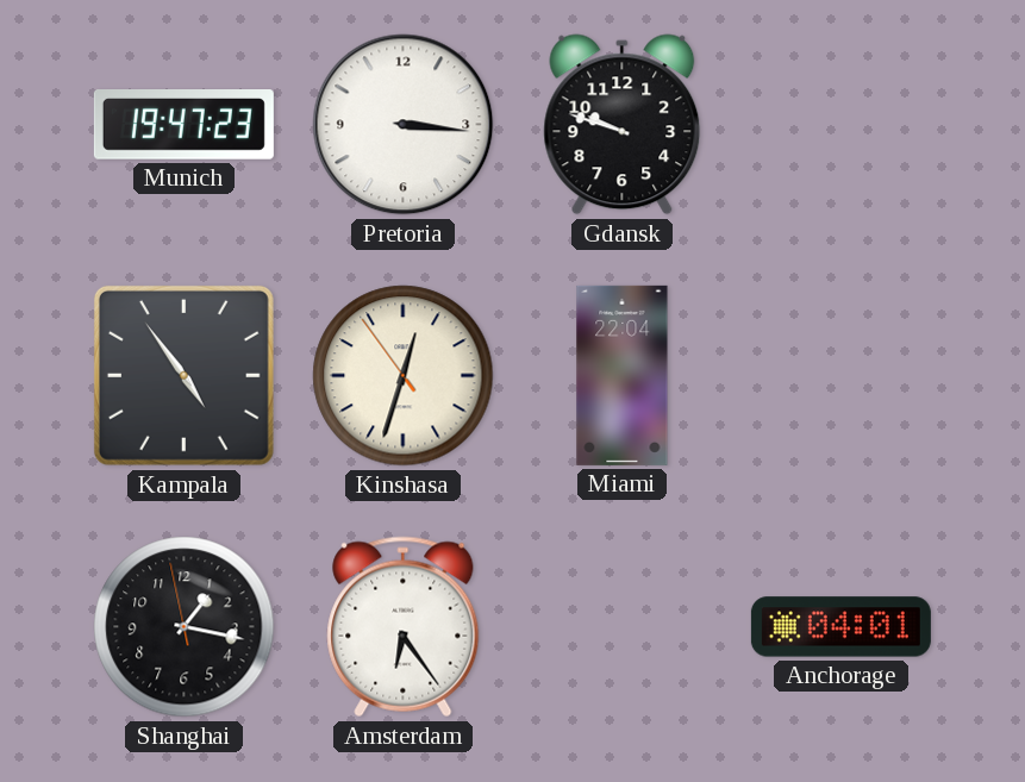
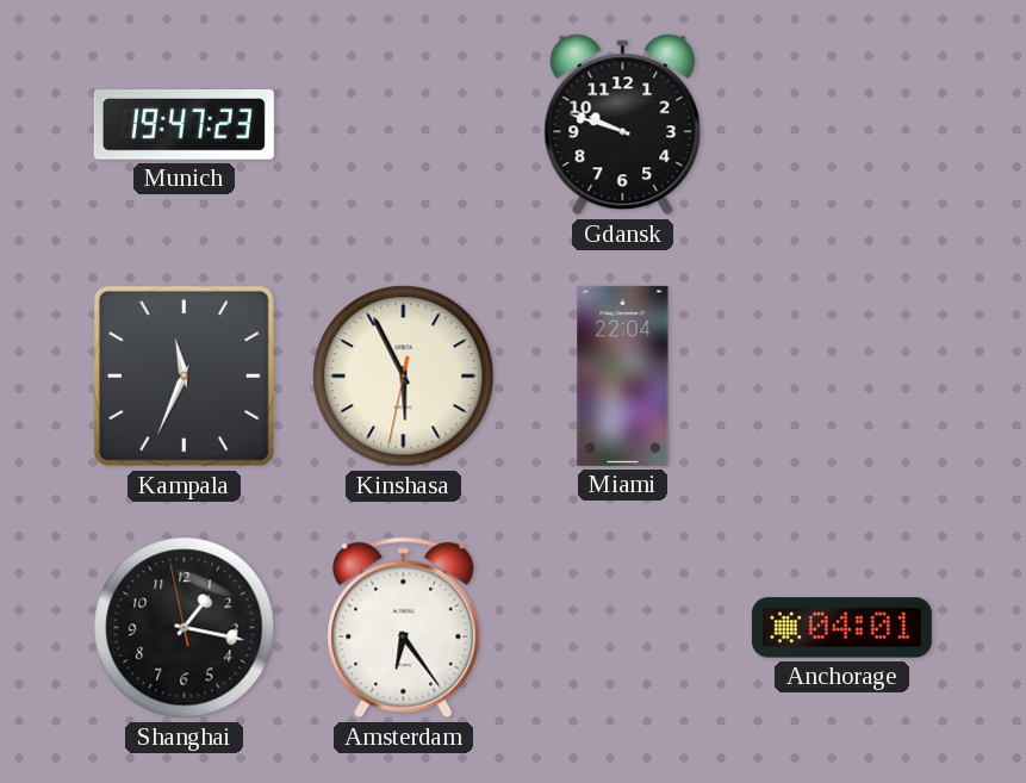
Pretoria: 3:16 -> none (404, 125)
Kampala: 4:54 -> 11:34 (184, 375)
Kinshasa: 12:32 -> 5:55 (404, 377)
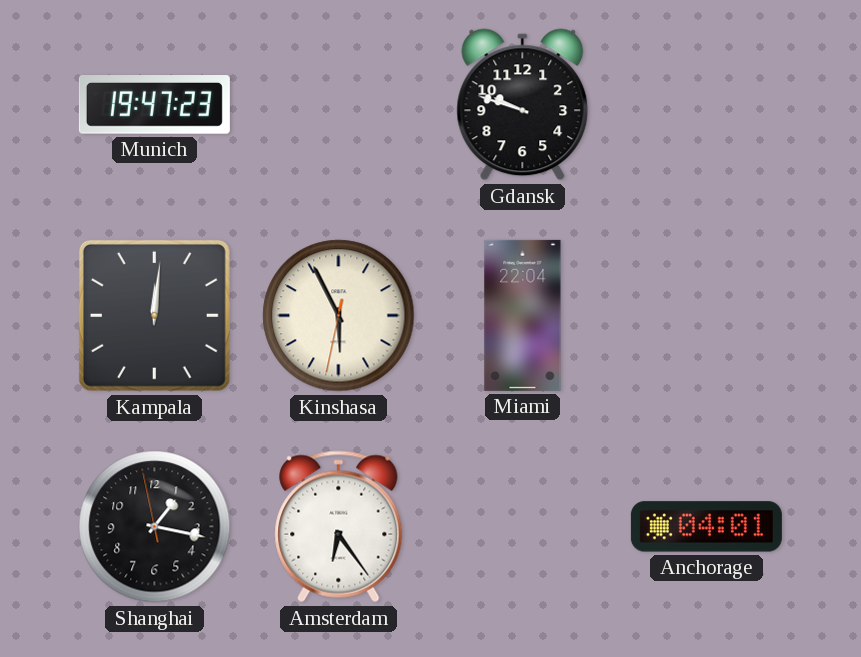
Kampala: 11:34 -> 12:01 (154, 315)
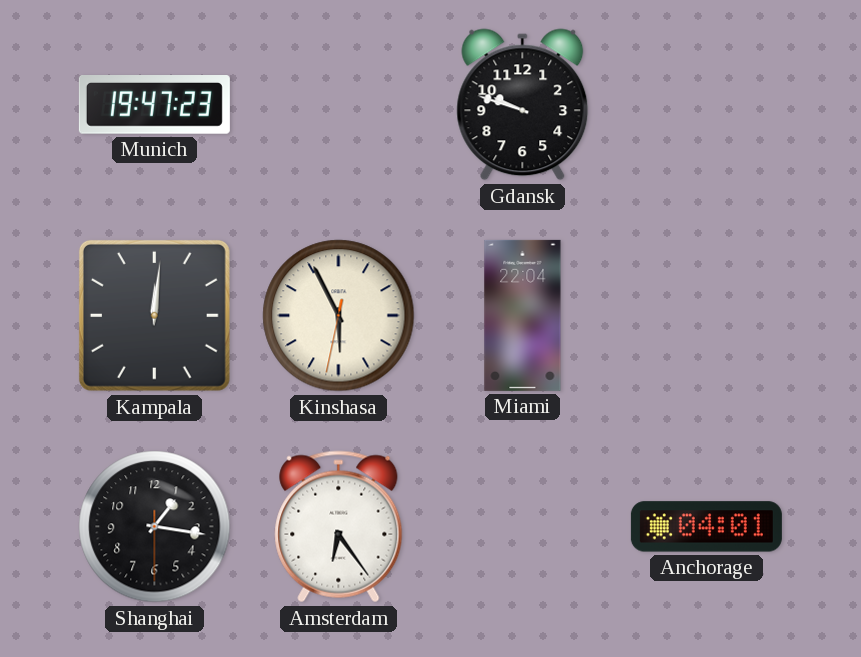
Shanghai: 1:16:58 -> 1:16:30 (155, 527)
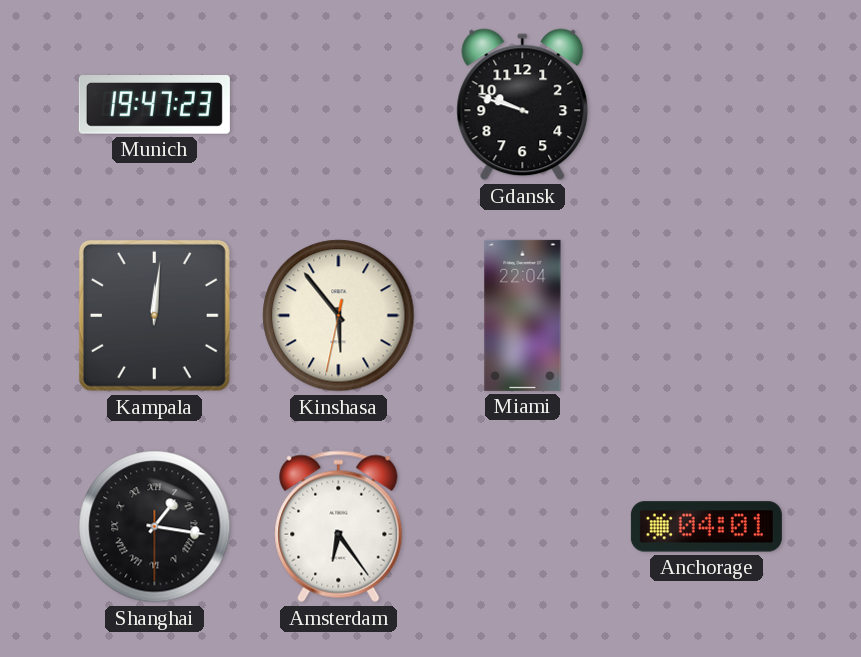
Kinshasa: 5:55 -> 5:53 (339, 316)
Shanghai numerals: Arabic -> Roman (155, 527)
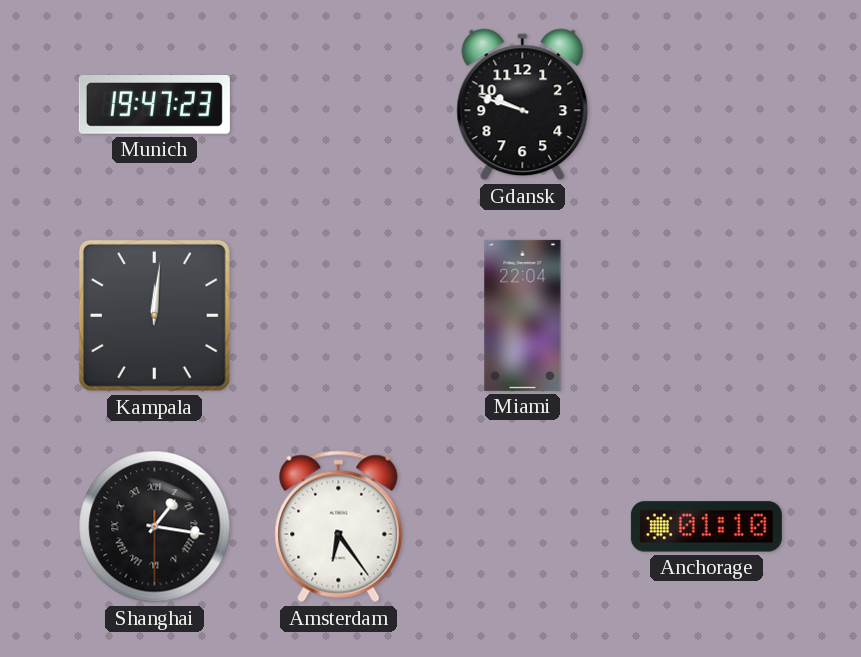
Kinshasa: 5:53 -> none (339, 316)
Anchorage: 04:01 -> 01:10 (706, 527)
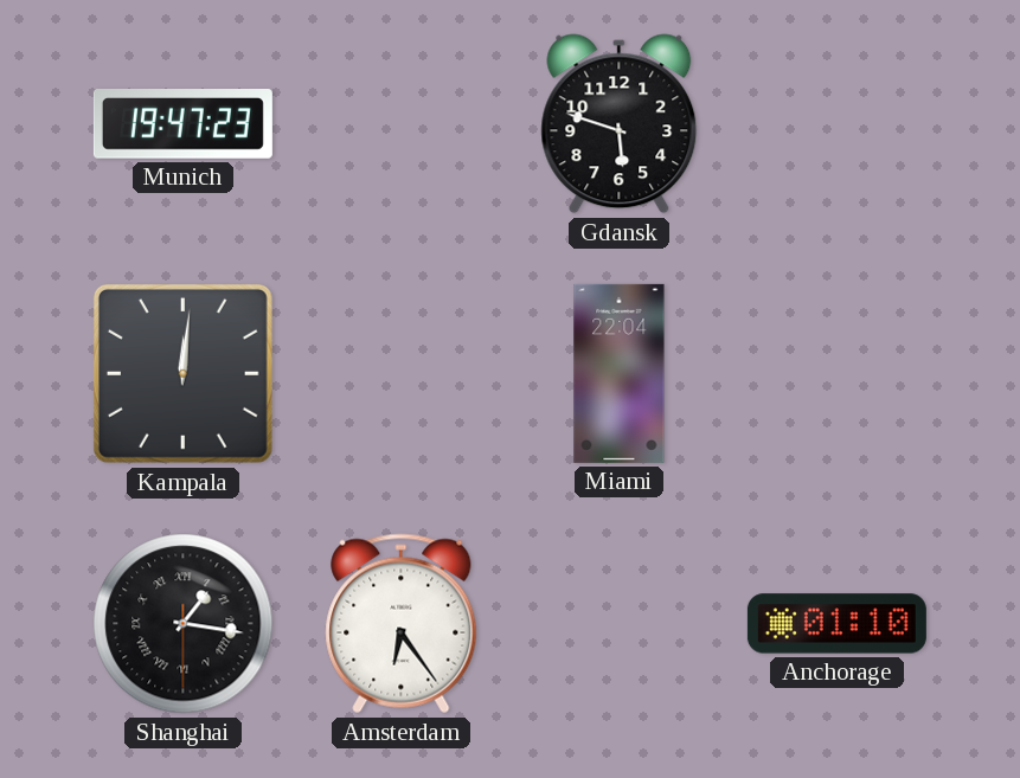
Gdansk: 9:48 -> 5:48 (620, 124)
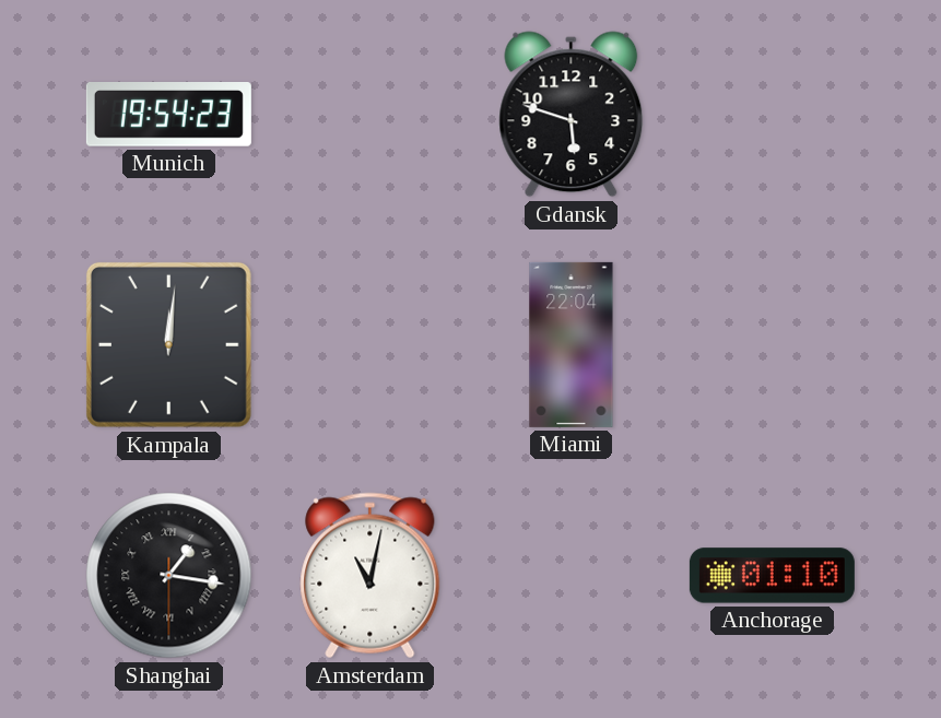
Munich: 19:47 -> 19:54 (168, 115)
Amsterdam: 6:24 -> 11:02 (370, 576)
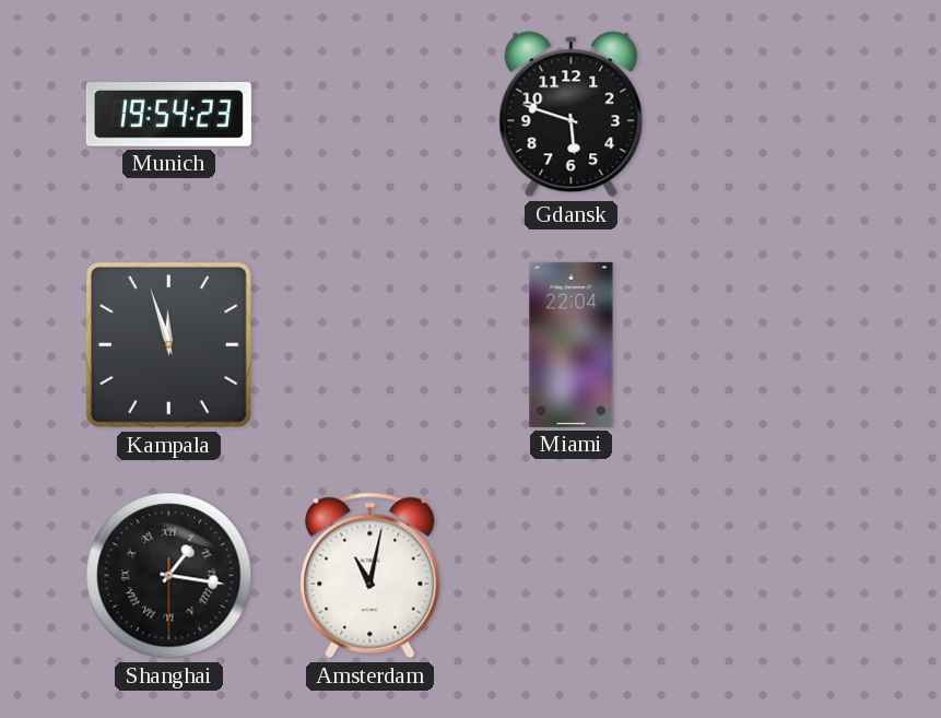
Kampala: 12:01 -> 11:57 (168, 344)
Anchorage: 01:10 -> none (772, 576)
